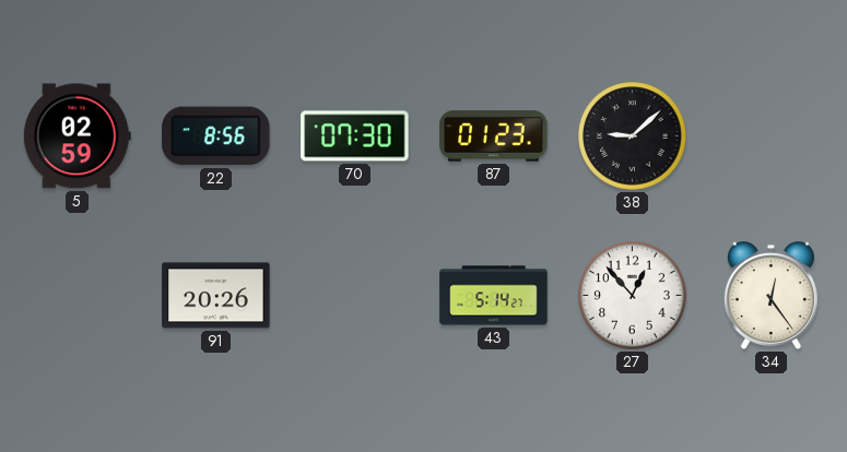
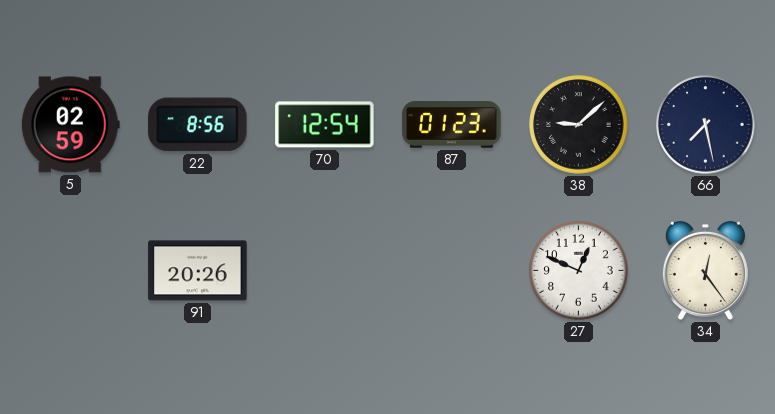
70: 07:30 -> 12:54 (325, 125)
66: none -> 7:28 (706, 125)
43: 5:14 -> none (494, 296)
27: 12:53 -> 12:49 (579, 271)
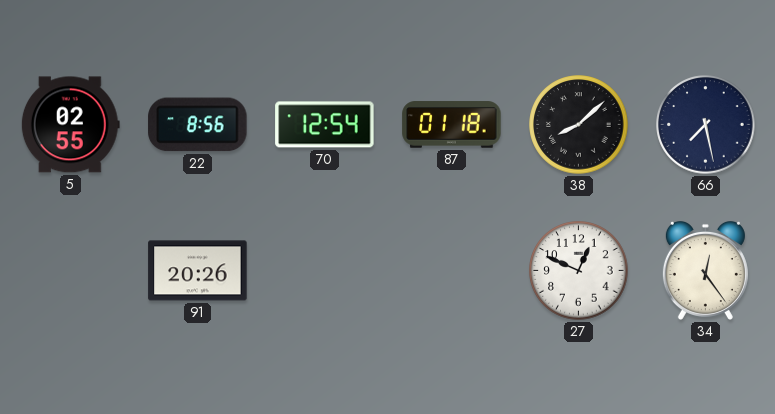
5: 02:59 -> 02:55 (70, 125)
87: 01:23 -> 01:18 (452, 125)
38: 9:08 -> 8:08 (579, 125)
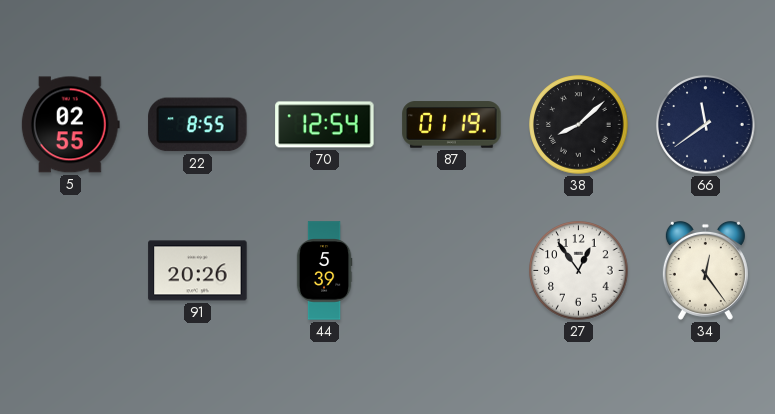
22: 8:56 -> 8:55 (198, 125)
87: 01:18 -> 01:19 (452, 125)
66: 7:28 -> 11:39 (706, 125)
44: none -> 5:39 (324, 271)
27: 12:49 -> 12:54 (579, 271)
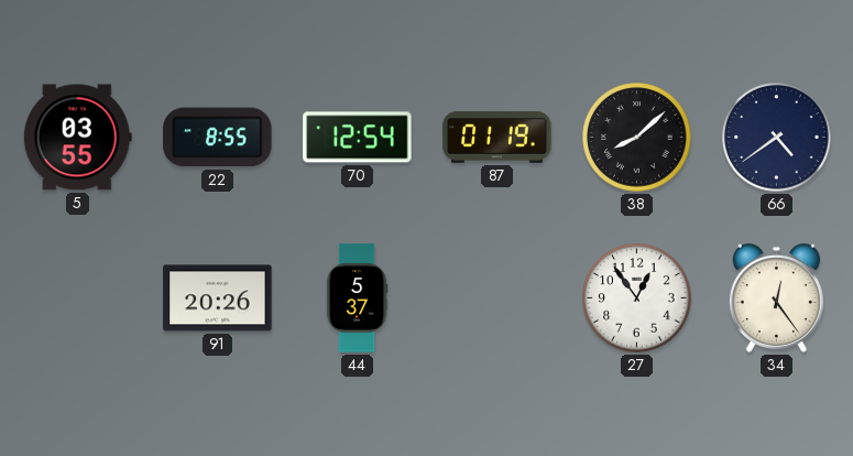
5: 02:55 -> 03:55 (77, 138)
66: 11:39 -> 4:39 (777, 138)
44: 5:39 -> 5:37 (357, 298)
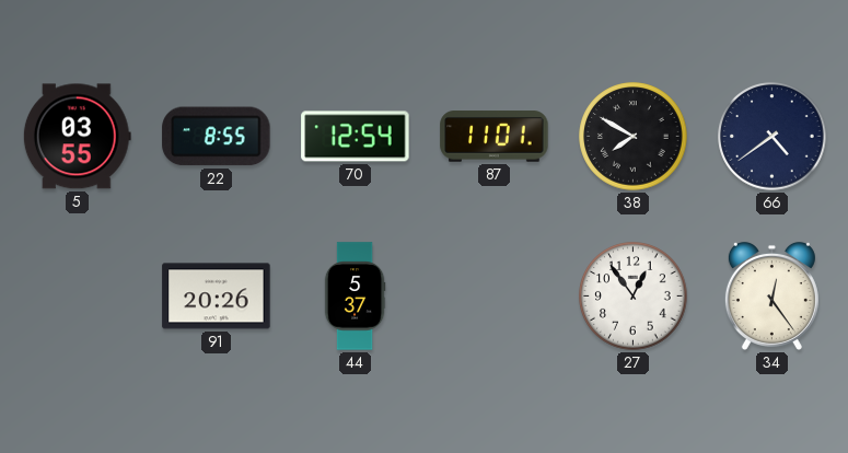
87: 01:19 -> 11:01 (495, 137)
38: 8:08 -> 7:50 (634, 137)
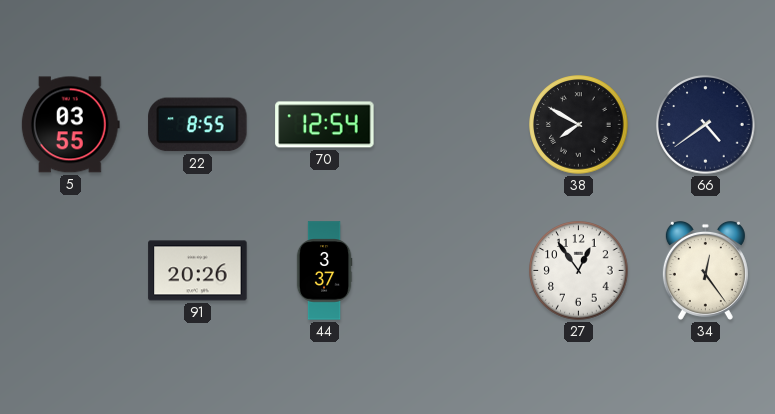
87: 11:01 -> none (495, 137)
44: 5:37 -> 3:37 (324, 271)
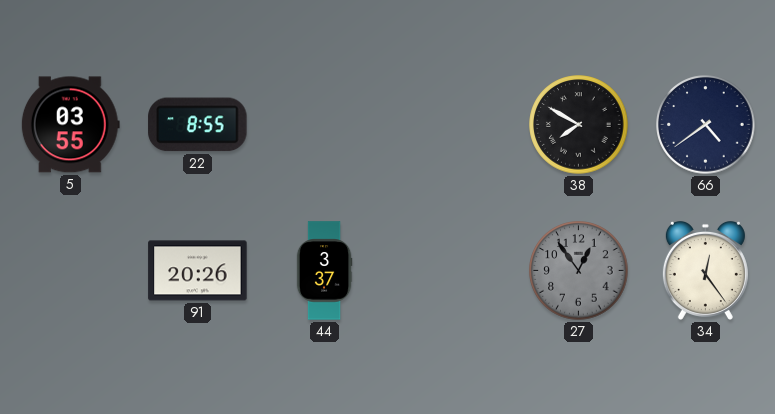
70: 12:54 -> none (325, 125)
27 dial: white -> grey (579, 271)
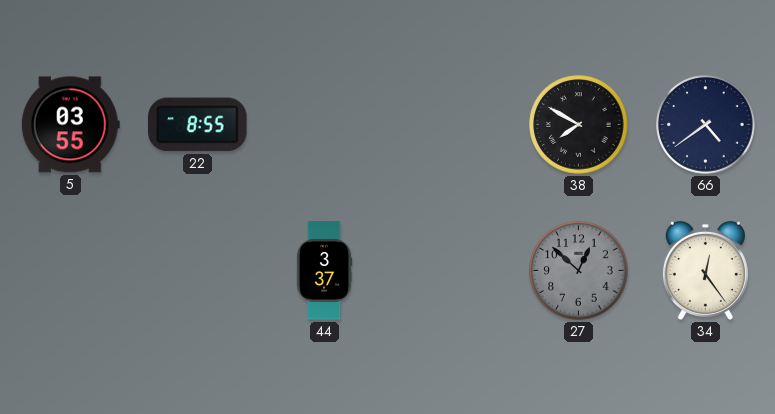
91: 20:26 -> none (198, 271)
27: 12:54 -> 12:52 (579, 271)
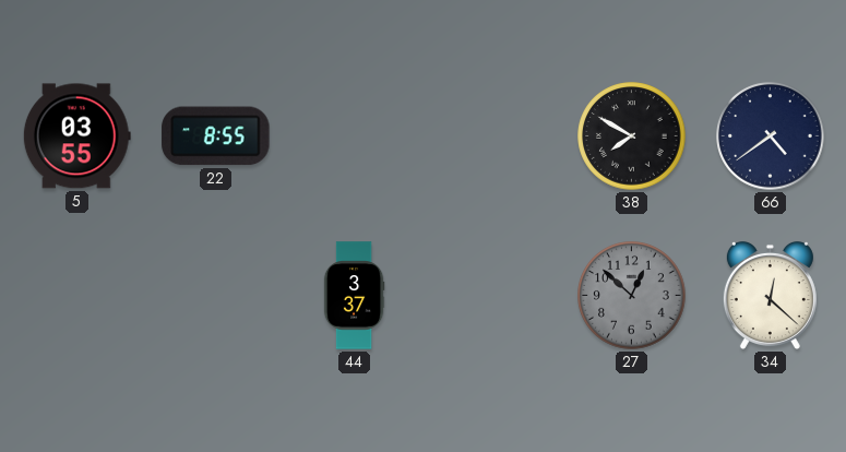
34: 12:24 -> 12:22 (770, 295)
